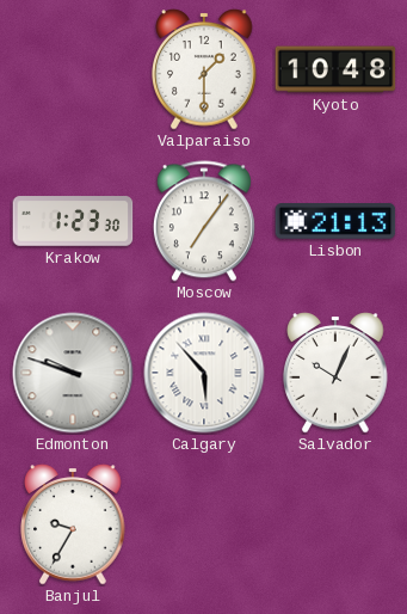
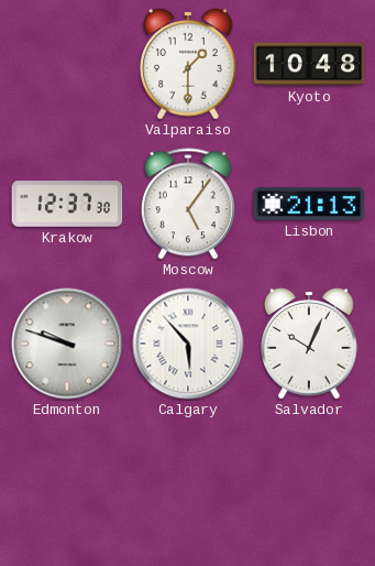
Krakow: 1:23 -> 12:37 (67, 204)
Moscow: 7:06 -> 5:06 (188, 204)
Banjul: 9:35 -> none (73, 524)
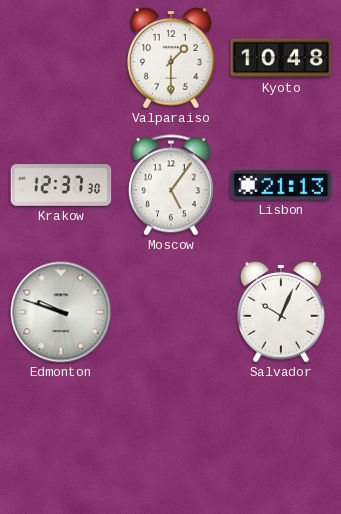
Calgary: 5:53 -> none (188, 344)
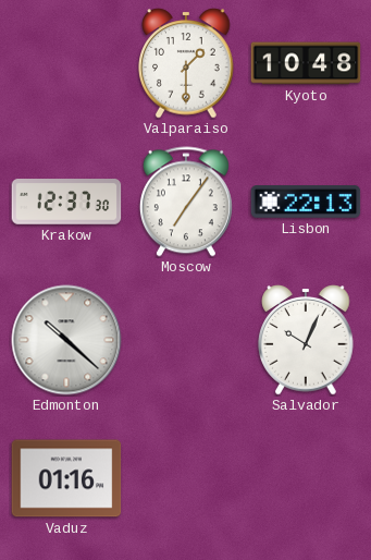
Moscow: 5:06 -> 7:06 (186, 202)
Lisbon: 21:13 -> 22:13 (306, 202)
Edmonton: 9:48 -> 10:22 (66, 340)
Vaduz: none -> 01:16 (66, 478)
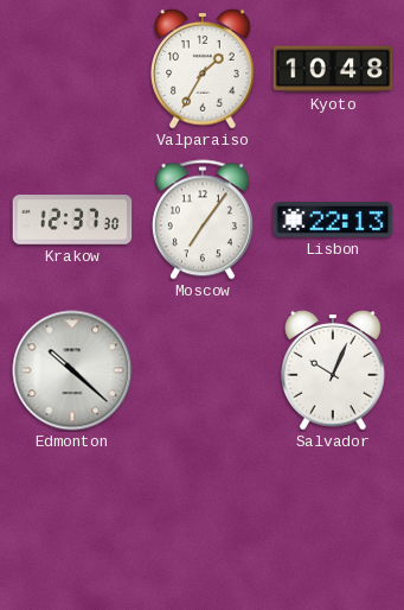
Valparaiso: 1:30 -> 1:35 (203, 69)
Vaduz: 01:16 -> none (66, 478)
